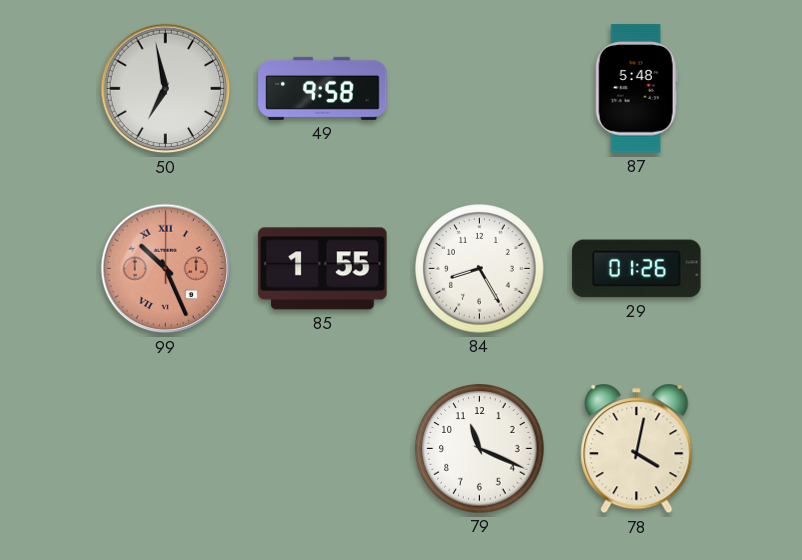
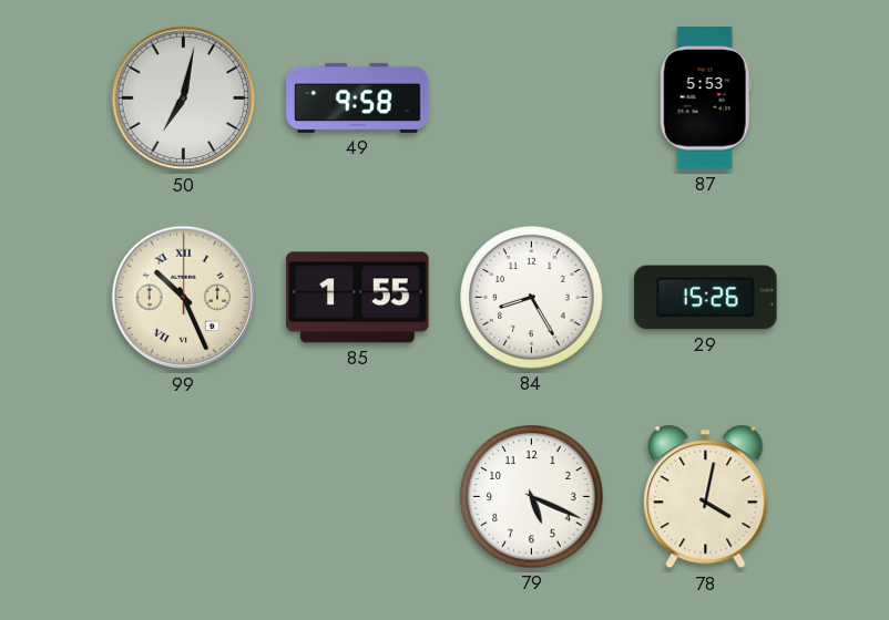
50: 6:58 -> 7:02 (184, 99)
87: 5:48 -> 5:53 (705, 99)
99 dial: salmon -> cream (184, 298)
29: 01:26 -> 15:26 (706, 298)
79: 11:19 -> 5:19 (532, 497)
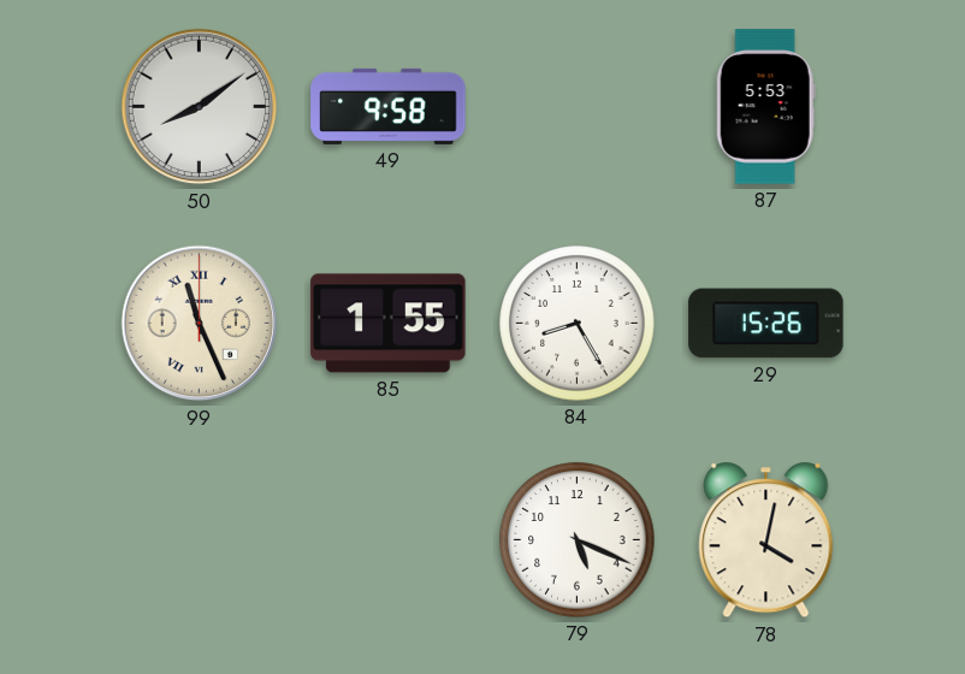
50: 7:02 -> 8:09 (200, 107)
99: 10:26 -> 11:26 (200, 324)
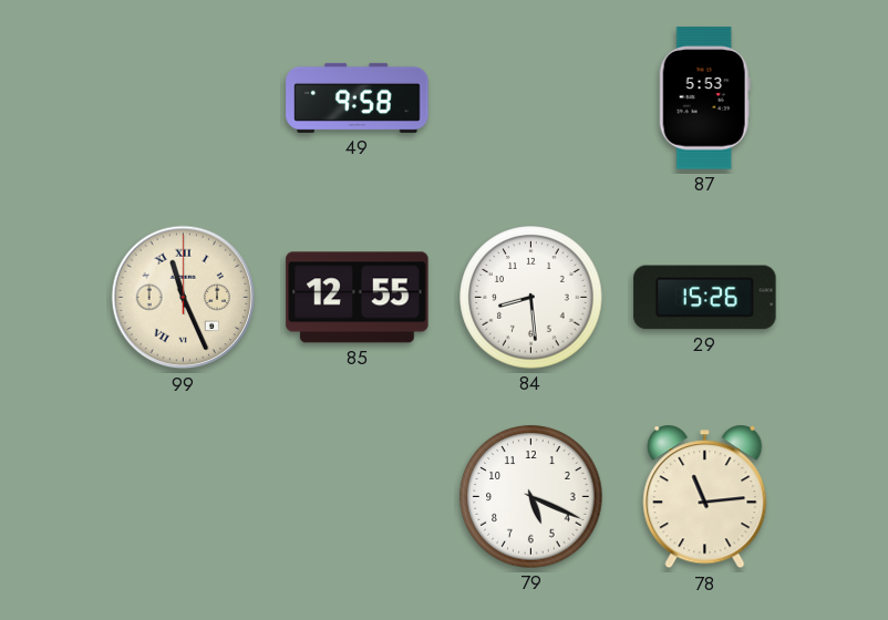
50: 8:09 -> none (200, 107)
85: 1:55 -> 12:55 (358, 298)
84: 8:25 -> 8:29 (531, 298)
78: 4:02 -> 11:14 (705, 497)
